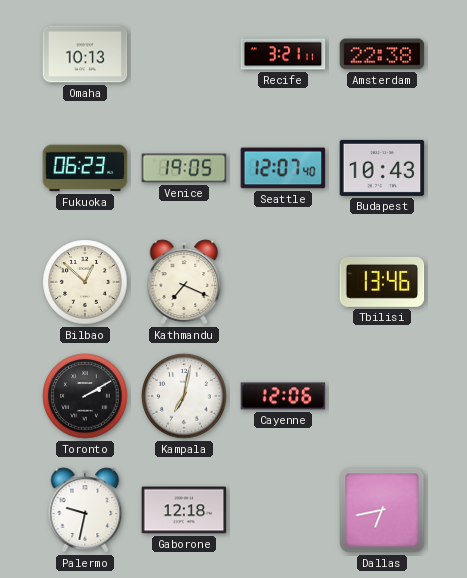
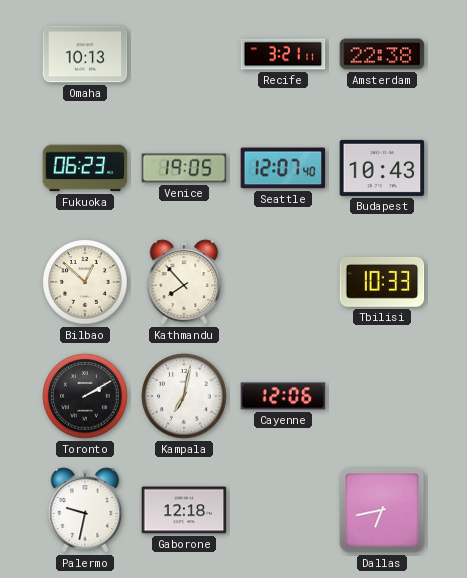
Kathmandu: 7:19 -> 7:53 (184, 282)
Tbilisi: 13:46 -> 10:33 (382, 282)
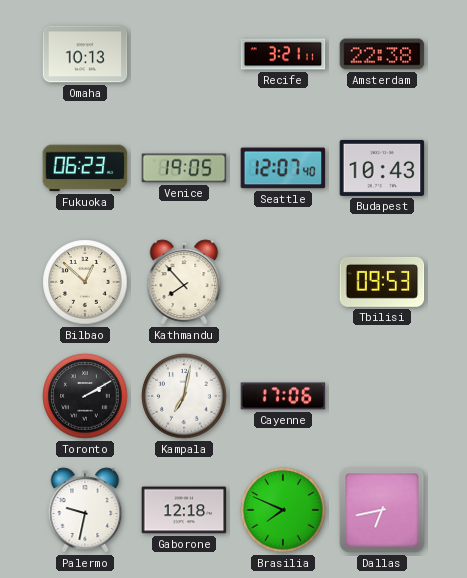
Tbilisi: 10:33 -> 09:53 (382, 282)
Cayenne: 12:06 -> 17:06 (283, 396)
Brasilia: none -> 7:49 (283, 510)
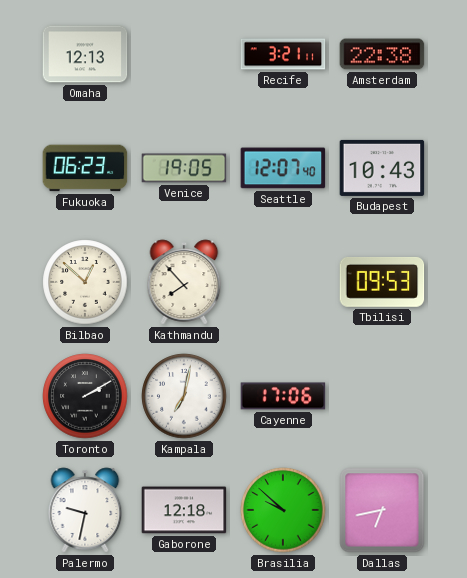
Omaha: 10:13 -> 12:13 (85, 54)
Brasilia: 7:49 -> 9:52 (283, 510)
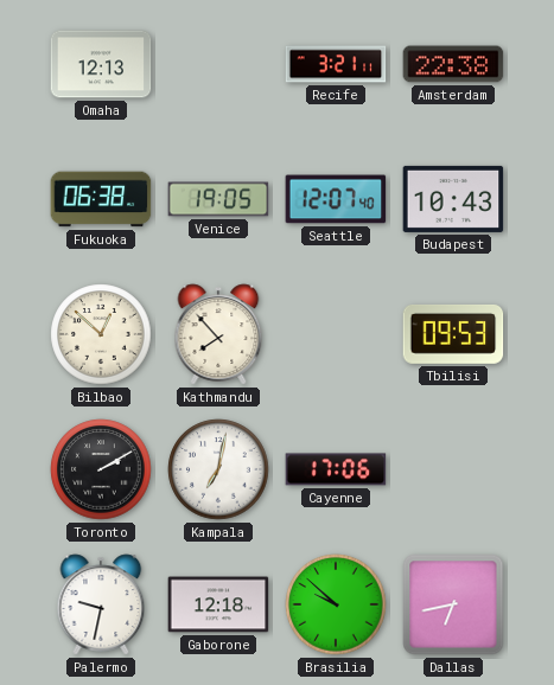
Fukuoka: 06:23 -> 06:38 (101, 199)
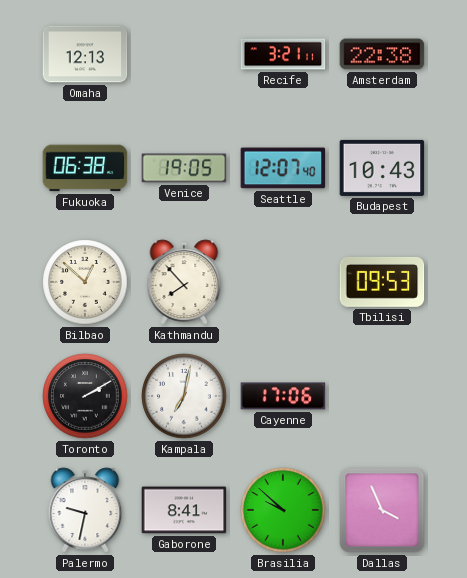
Gaborone: 12:18 -> 8:41 (184, 510)
Dallas: 6:43 -> 3:56 (382, 510)
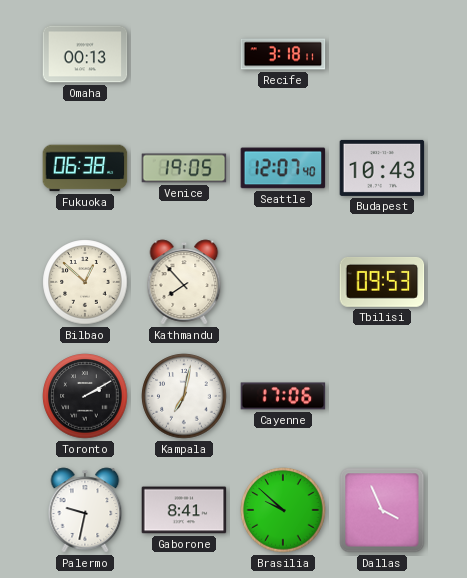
Omaha: 12:13 -> 00:13 (85, 54)
Recife: 3:21 -> 3:18 (283, 54)
Amsterdam: 22:38 -> none (382, 54)
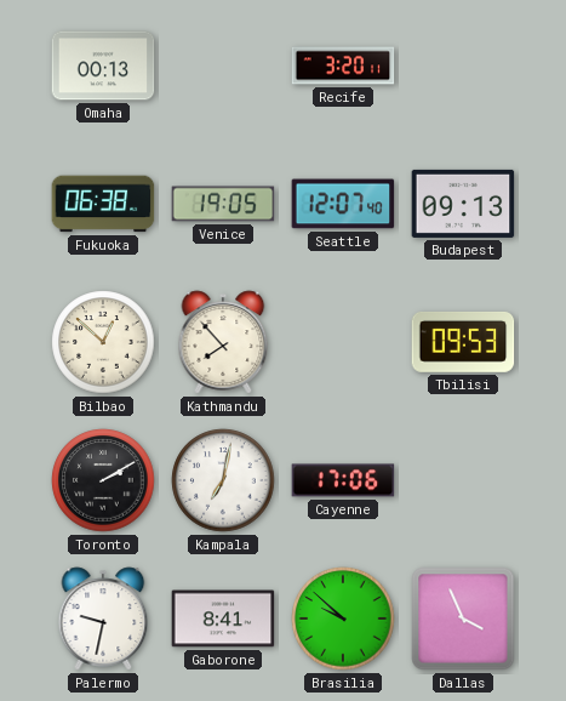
Recife: 3:18 -> 3:20 (343, 65)
Budapest: 10:43 -> 09:13 (463, 204)
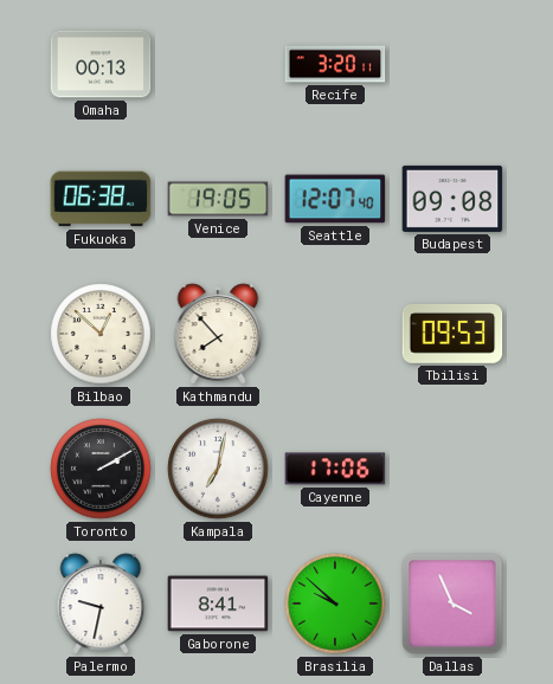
Budapest: 09:13 -> 09:08 (452, 199)
